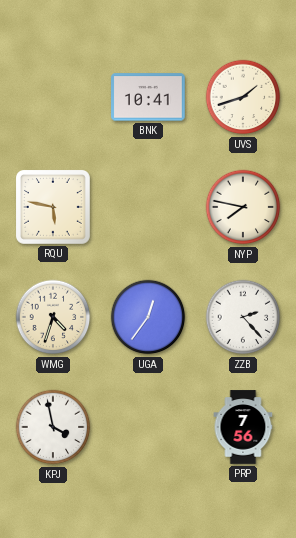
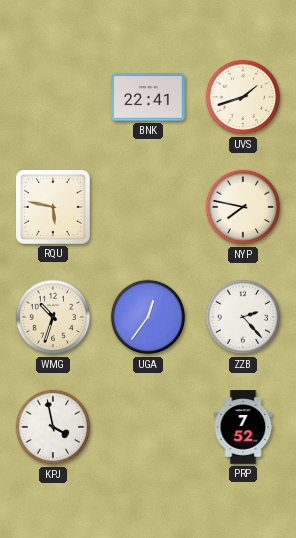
BNK: 10:41 -> 22:41 (148, 97)
WMG: 4:33 -> 10:33 (53, 317)
PRP: 7:56 -> 7:52 (243, 427)
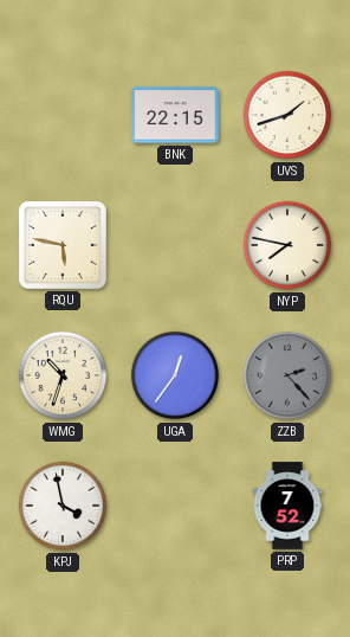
BNK: 22:41 -> 22:15 (175, 115)
ZZB dial: white -> grey (287, 375)
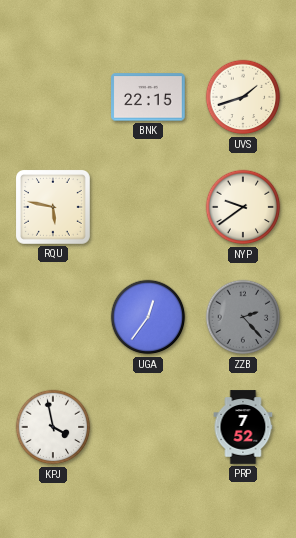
NYP: 7:47 -> 9:39 (243, 207)
WMG: 10:33 -> none (63, 375)
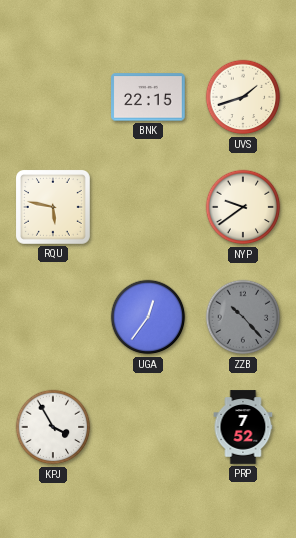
ZZB: 2:23 -> 10:23 (243, 317)
KPJ: 3:58 -> 3:55 (53, 427)
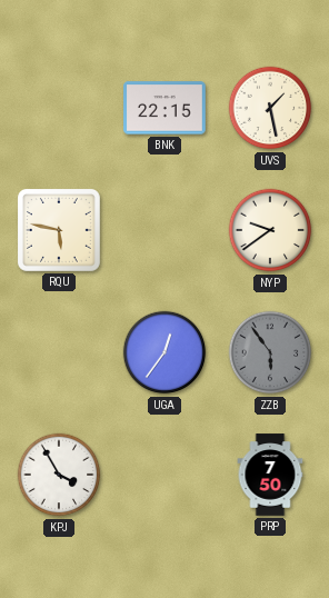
UVS: 1:42 -> 1:28 (270, 108)
ZZB: 10:23 -> 5:54 (270, 352)
PRP: 7:52 -> 7:50 (270, 475)
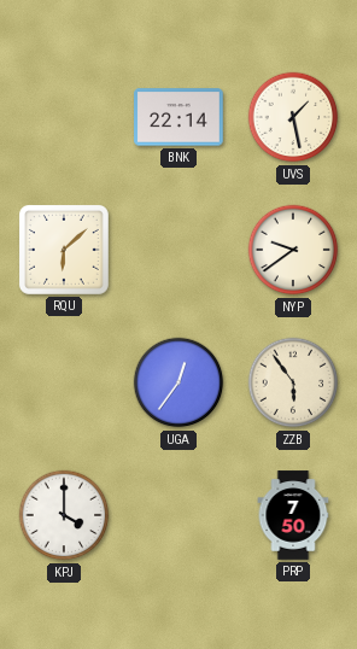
BNK: 22:15 -> 22:14 (178, 117)
RQU: 5:47 -> 6:08 (64, 250)
ZZB dial: grey -> cream (293, 382)
KPJ: 3:55 -> 4:00 (64, 515)
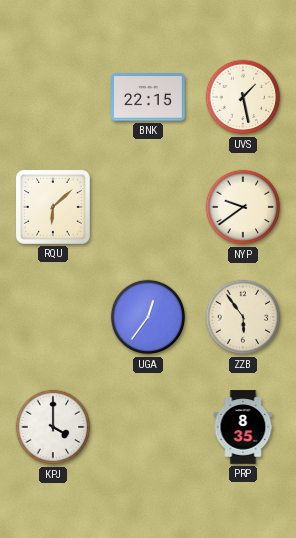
BNK: 22:14 -> 22:15 (148, 97)
PRP: 7:50 -> 8:35 (243, 427)
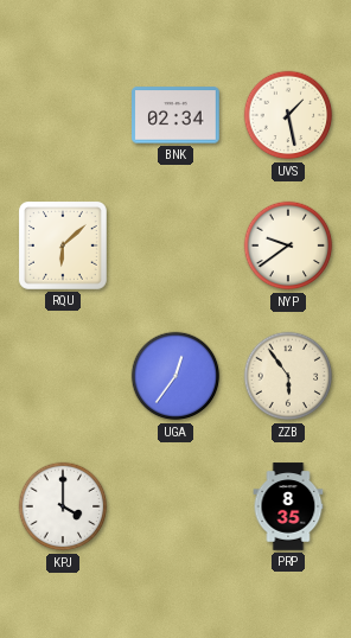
BNK: 22:15 -> 02:34 (175, 115)
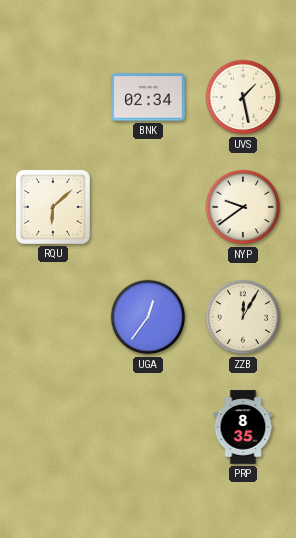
ZZB: 5:54 -> 12:05 (243, 317)
KPJ: 4:00 -> none (63, 506)
